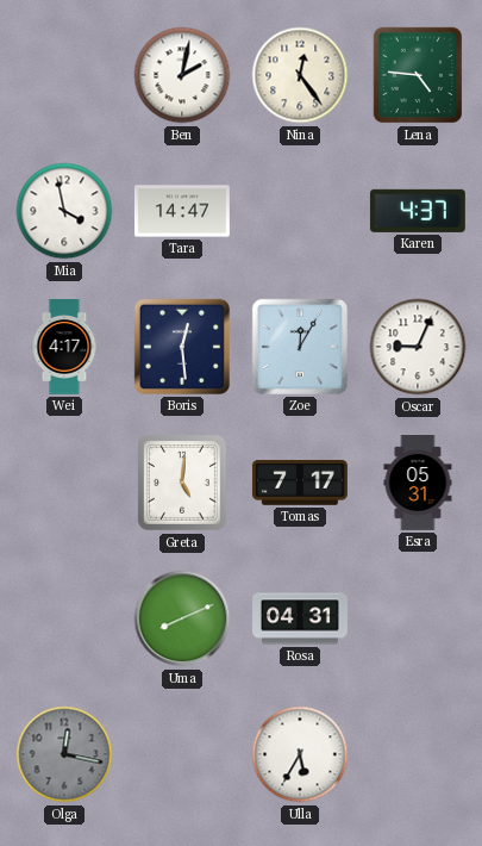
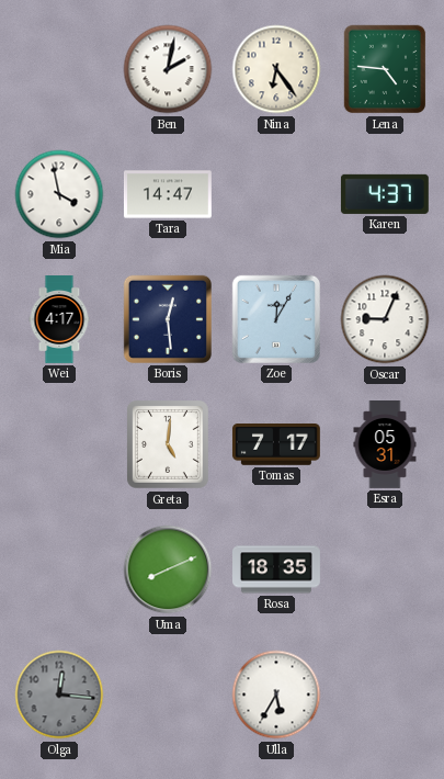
Nina: 12:24 -> 6:24 (276, 69)
Rosa: 04:31 -> 18:35 (277, 569)
Olga: 12:17 -> 12:16 (59, 695)
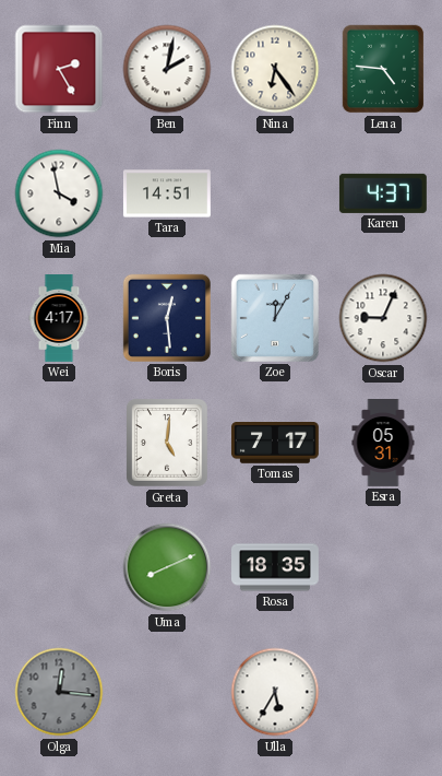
Finn: none -> 2:25 (59, 69)
Tara: 14:47 -> 14:51 (167, 193)
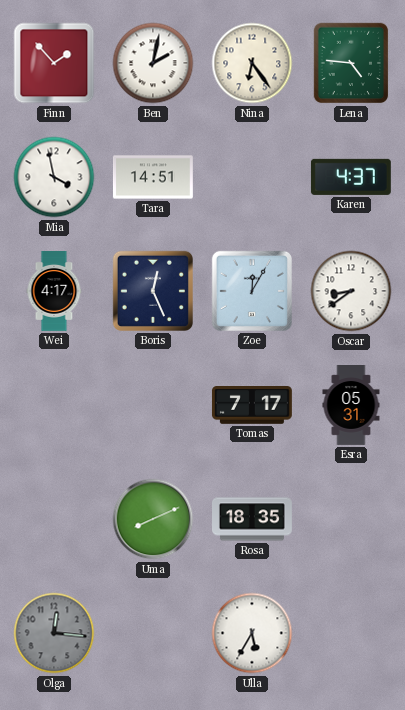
Finn: 2:25 -> 1:53 (54, 63)
Boris: 12:29 -> 12:26 (153, 291)
Oscar: 9:04 -> 8:39 (351, 291)
Greta: 5:01 -> none (167, 443)
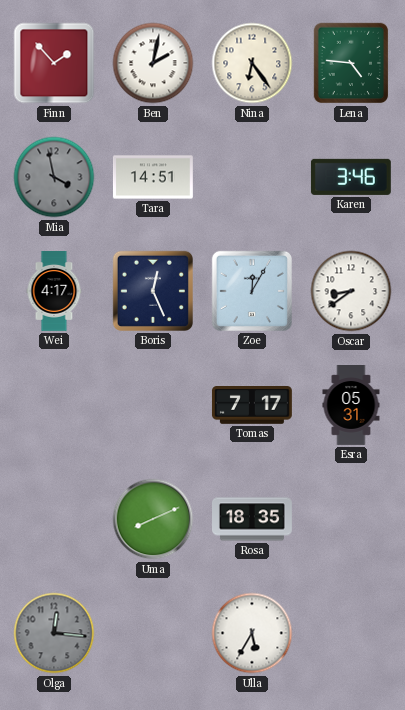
Mia dial: white -> grey (54, 177)
Karen: 4:37 -> 3:46 (351, 177)
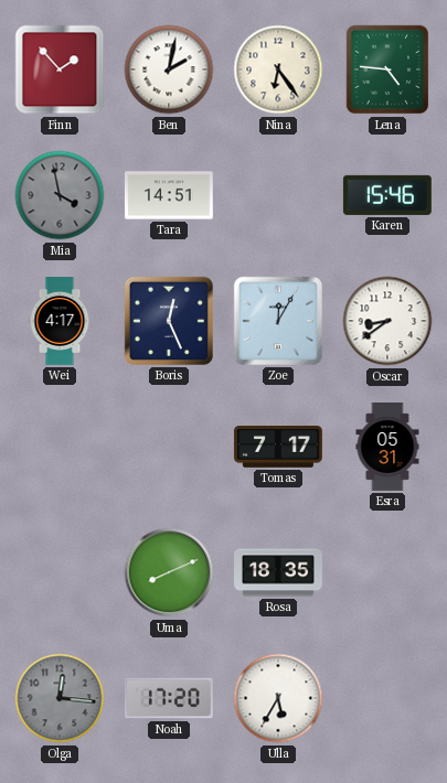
Karen: 3:46 -> 15:46 (387, 195)
Noah: none -> 17:20 (169, 698)
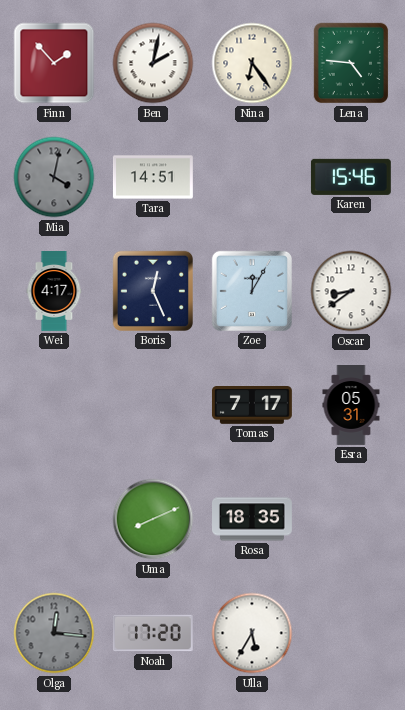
Mia: 3:58 -> 4:02 (54, 177)
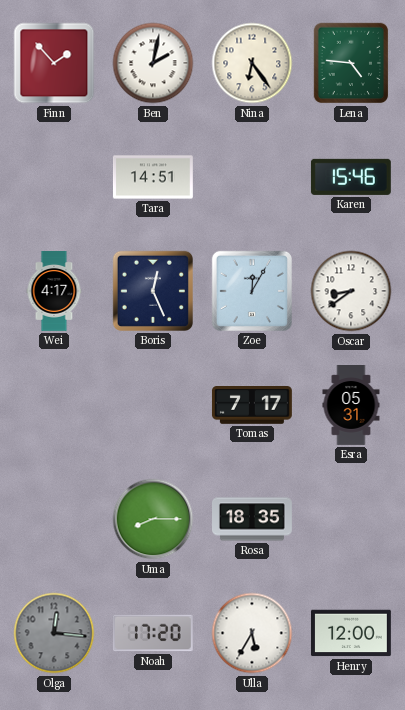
Mia: 4:02 -> none (54, 177)
Uma: 8:11 -> 8:15 (153, 519)
Henry: none -> 12:00 (351, 633)
